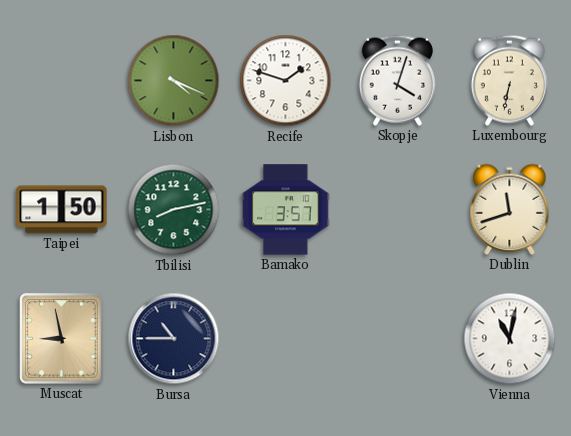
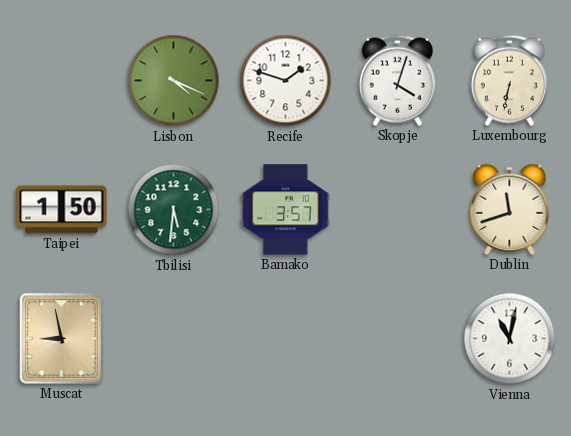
Tbilisi: 8:13 -> 5:31 (174, 210)
Bursa: 10:45 -> none (174, 339)
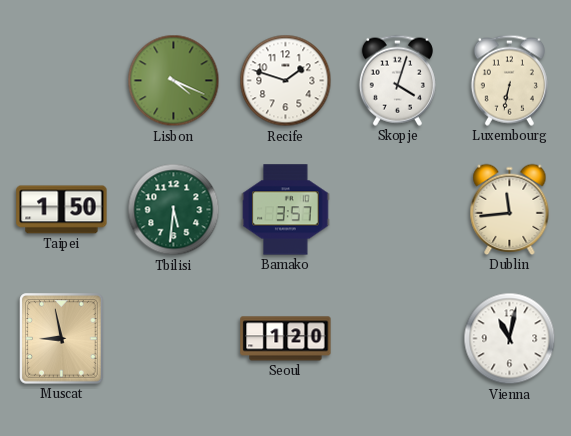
Dublin: 11:42 -> 11:44 (510, 209)
Seoul: none -> 1:20 (286, 339)
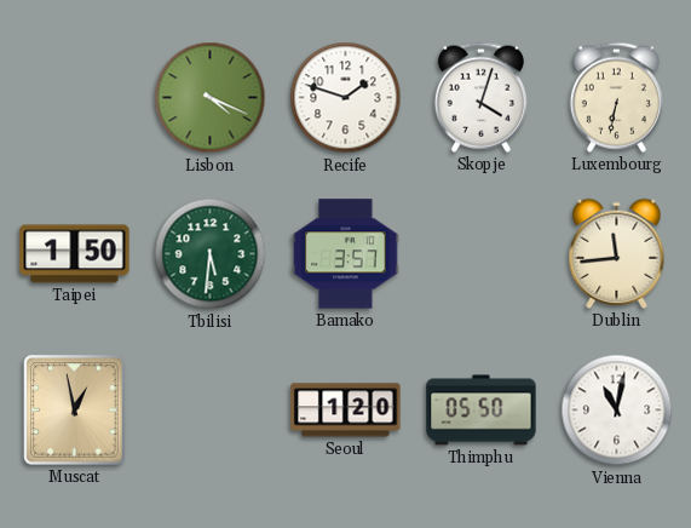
Muscat: 8:58 -> 12:58 (75, 411)
Thimphu: none -> 05:50 (482, 411)
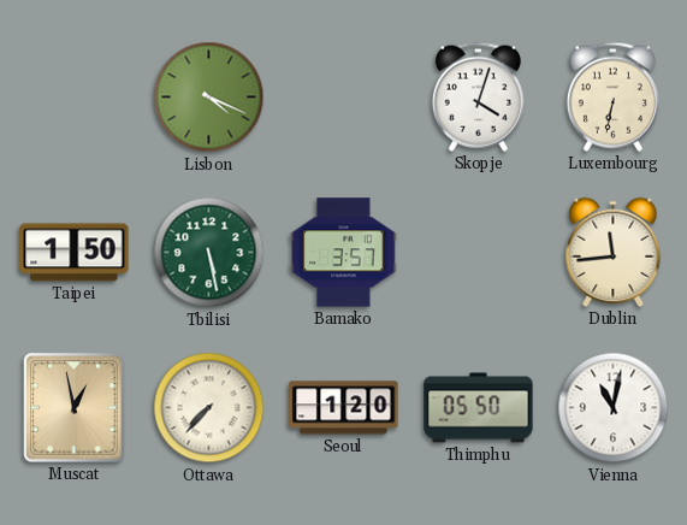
Recife: 1:48 -> none (346, 98)
Tbilisi: 5:31 -> 5:28 (209, 253)
Ottawa: none -> 7:37 (209, 408)
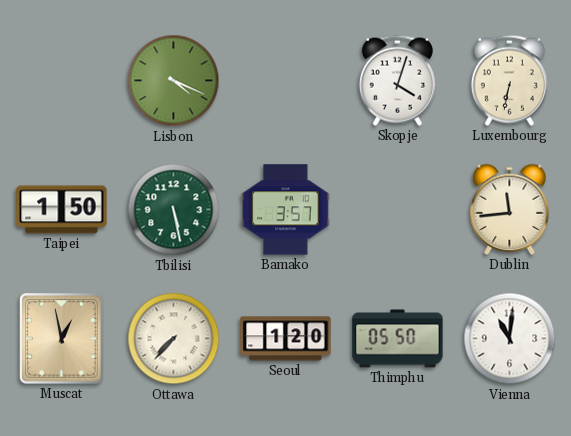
Vienna: 11:02 -> 11:01 (510, 339)
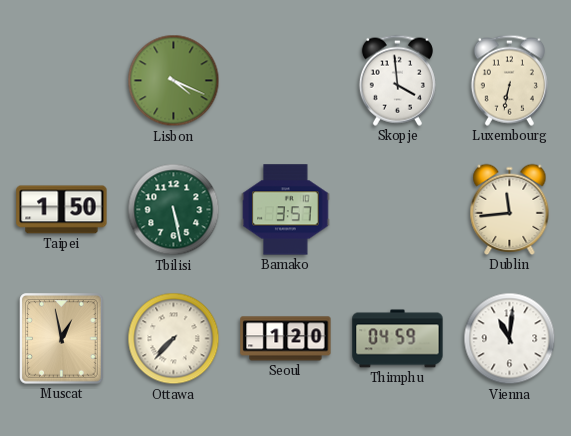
Skopje: 4:03 -> 3:59 (397, 80)
Thimphu: 05:50 -> 04:59 (398, 339)
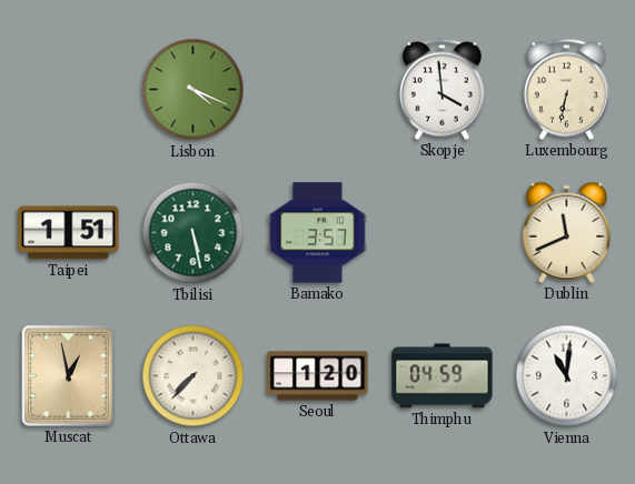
Taipei: 1:50 -> 1:51 (69, 233)
Dublin: 11:44 -> 11:41 (567, 232)
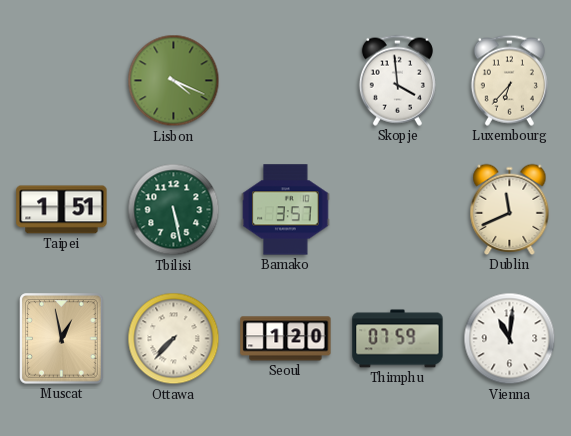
Luxembourg: 6:32 -> 6:37 (509, 80)
Thimphu: 04:59 -> 07:59 (398, 339)
